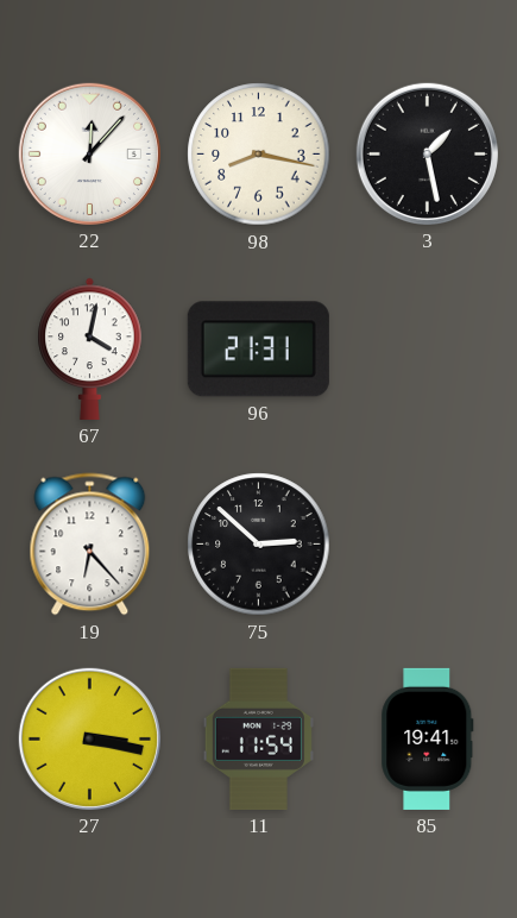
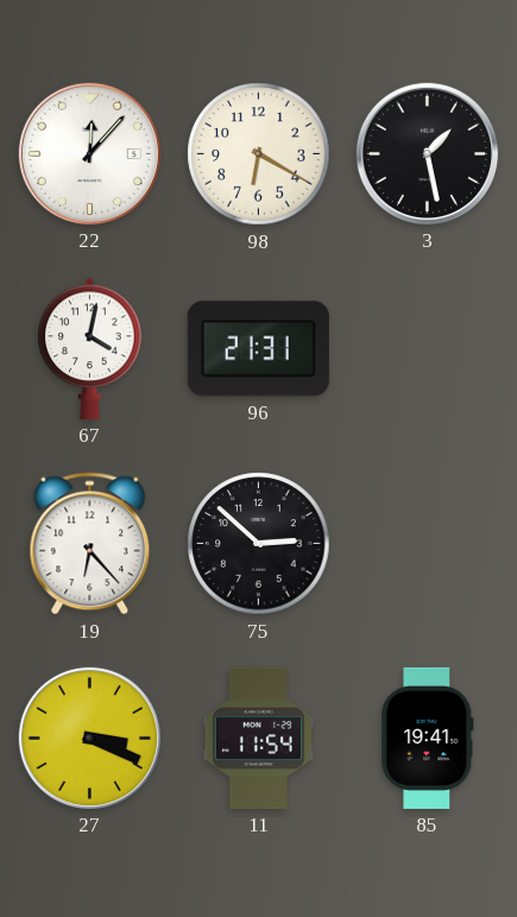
98: 8:17 -> 6:20 (259, 154)
27: 3:17 -> 3:19 (89, 738)
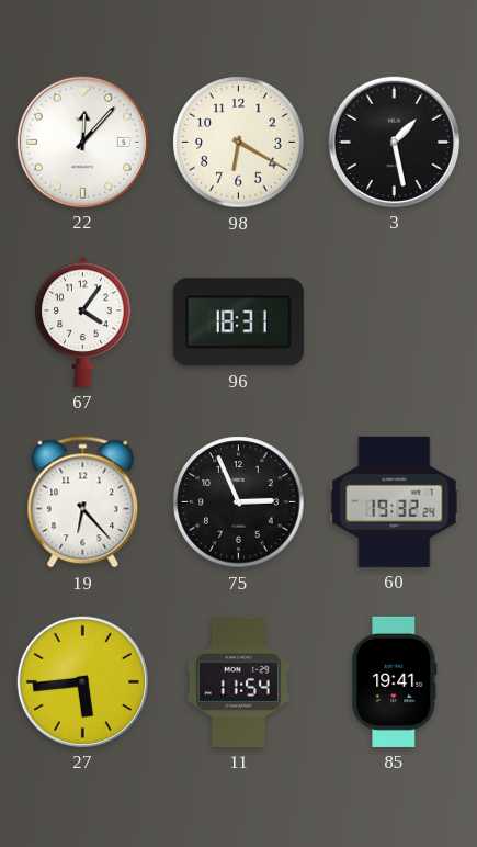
67: 4:02 -> 4:06 (83, 321)
96: 21:31 -> 18:31 (238, 323)
75: 2:52 -> 2:56 (239, 502)
60: none -> 19:32 (395, 501)
27: 3:19 -> 5:44 (82, 681)
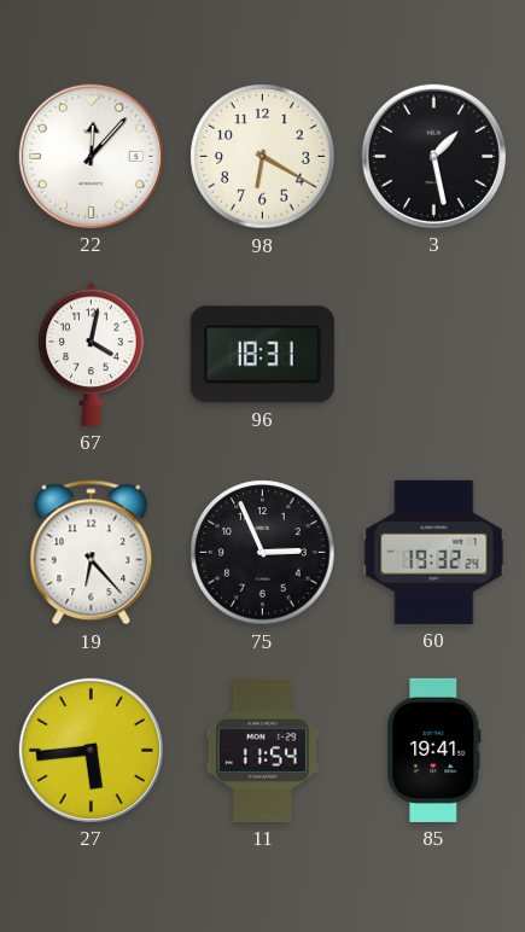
67: 4:06 -> 4:02 (92, 354)
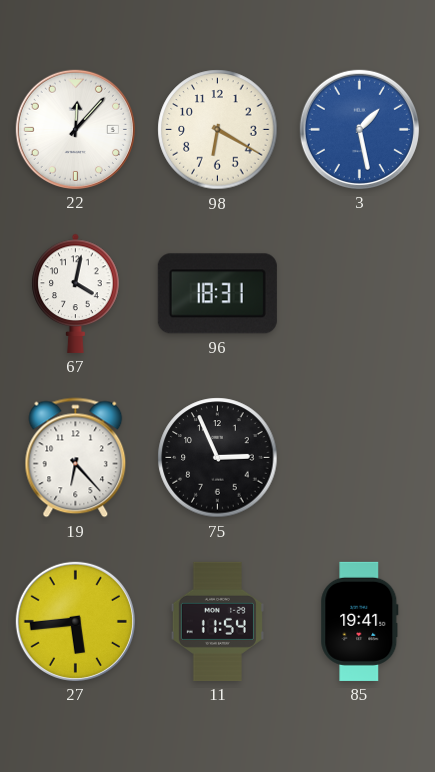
3 dial: black -> blue (359, 129)
60: 19:32 -> none (434, 552)
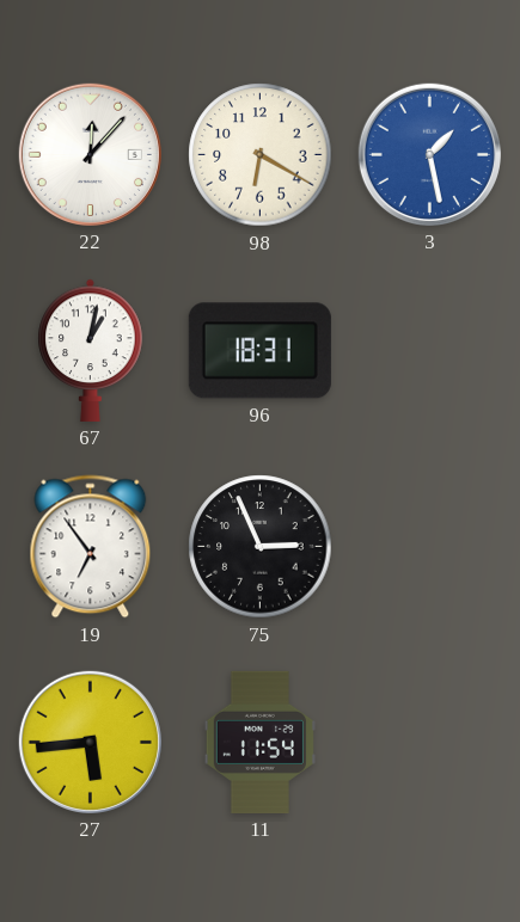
67: 4:02 -> 1:02 (91, 350)
19: 6:23 -> 6:54 (91, 547)
85: 19:41 -> none (360, 621)
